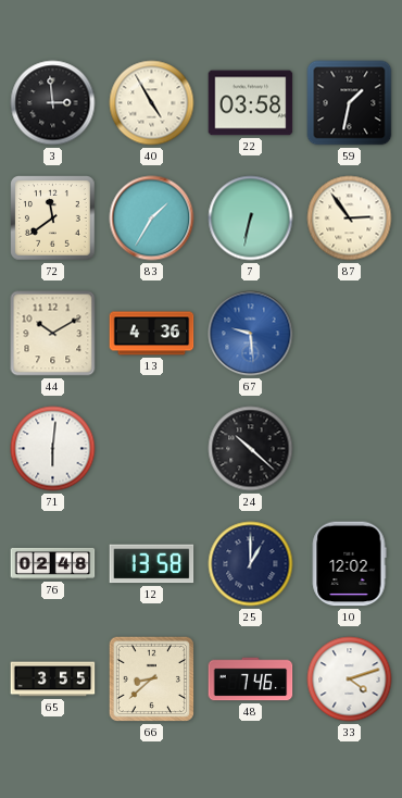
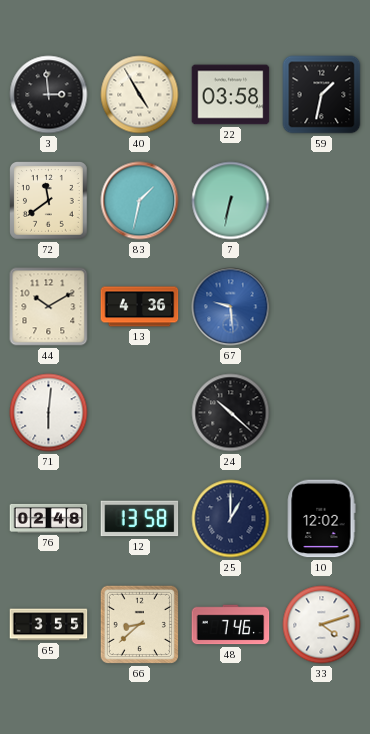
83: 1:35 -> 1:32 (140, 201)
87: 2:54 -> none (350, 219)
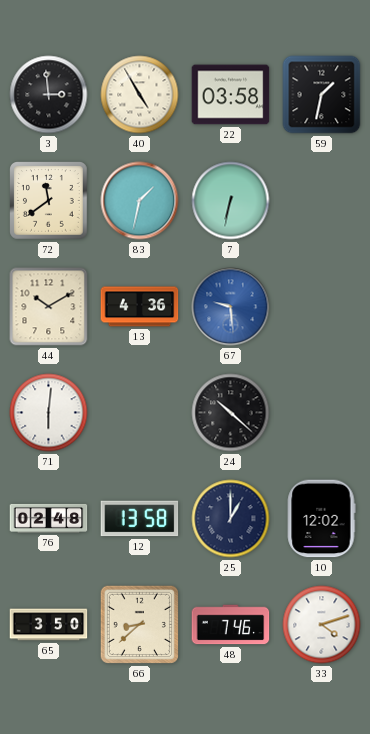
65: 3:55 -> 3:50 (49, 625)
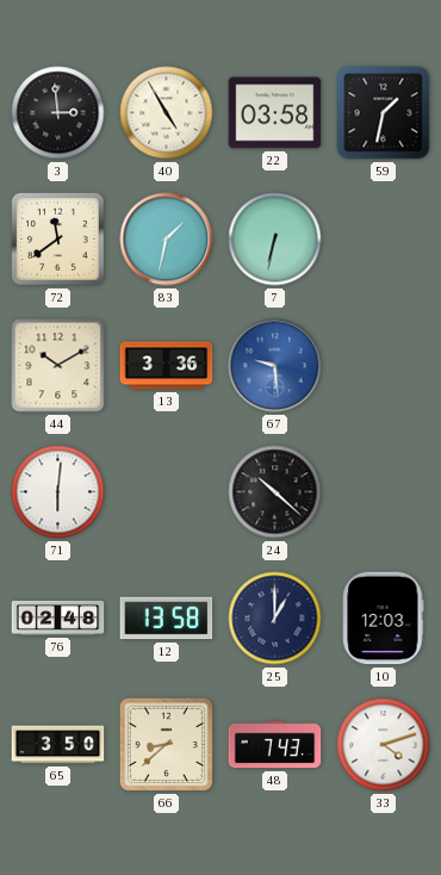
13: 4:36 -> 3:36 (167, 366)
10: 12:02 -> 12:03 (383, 619)
48: 7:46 -> 7:43 (275, 745)
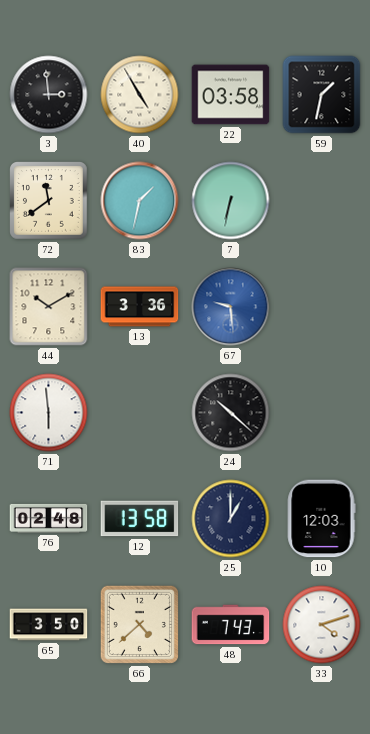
71: 6:01 -> 5:59 (49, 413)
66: 8:38 -> 4:38 (139, 624)
